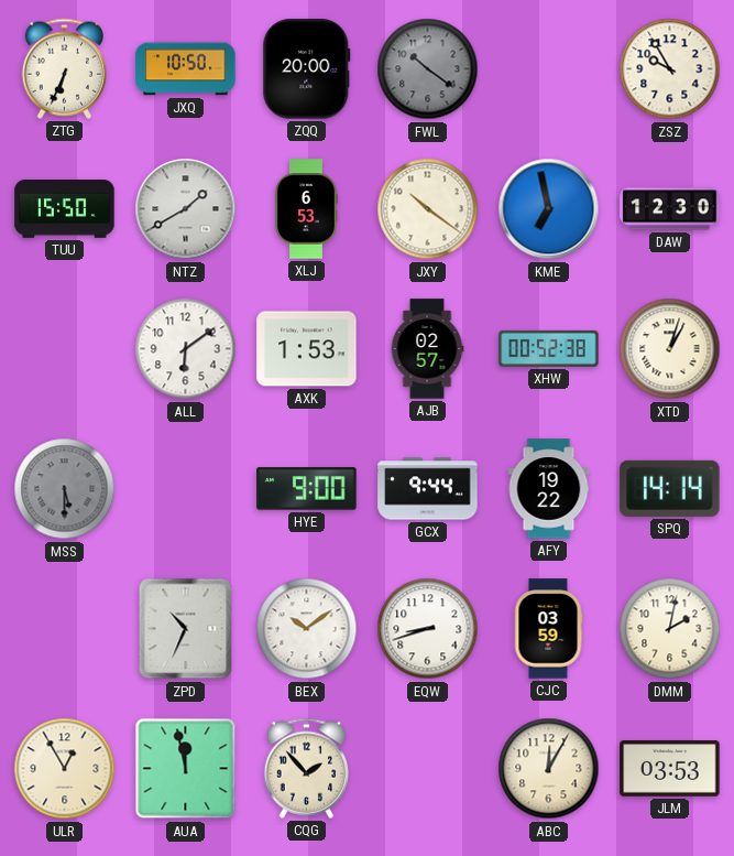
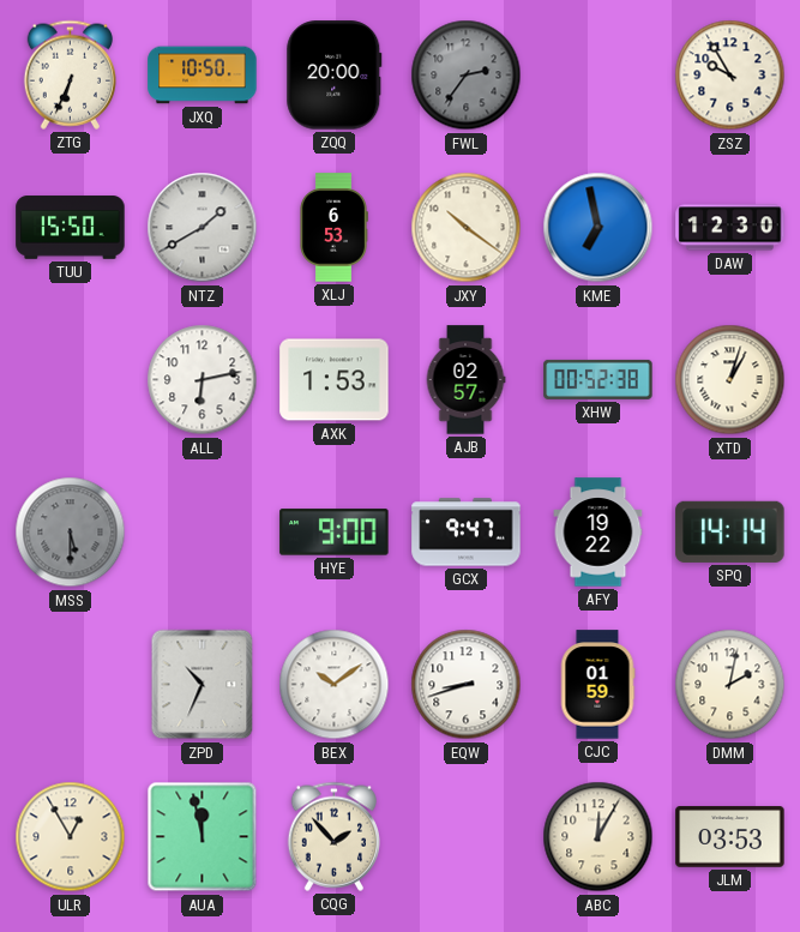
FWL: 10:21 -> 2:36 (467, 76)
ALL: 6:09 -> 6:13 (203, 380)
GCX: 9:44 -> 9:47 (467, 533)
CJC: 03:59 -> 01:59 (597, 685)
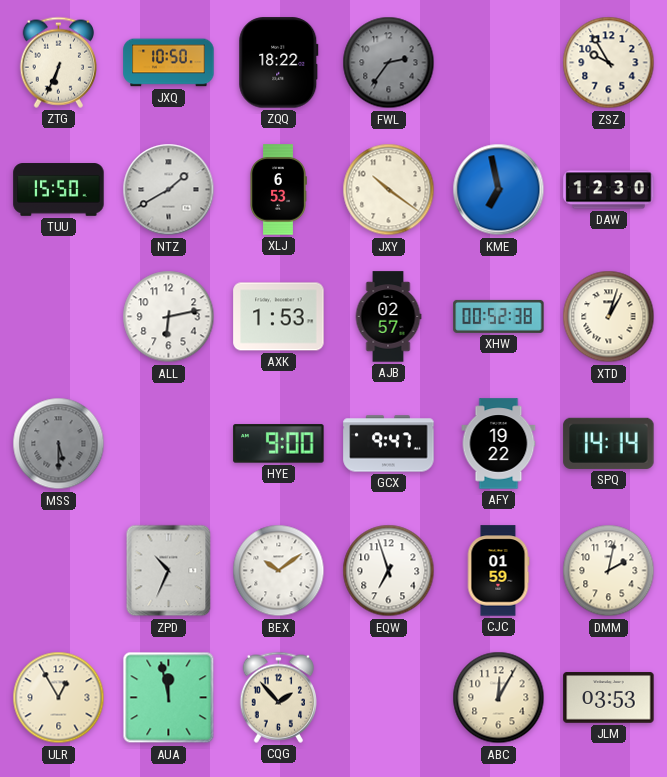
ZQQ: 20:00 -> 18:22 (279, 63)
EQW: 8:42 -> 6:57 (389, 571)
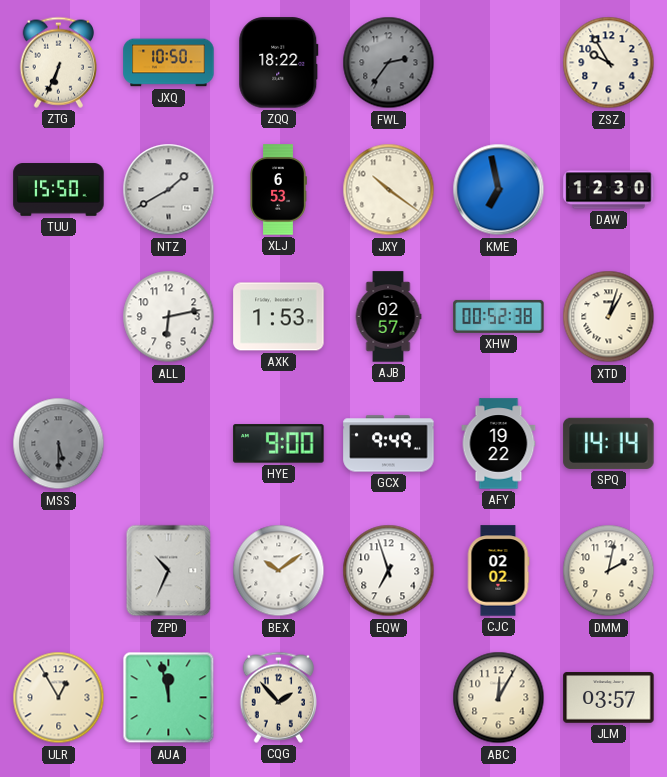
GCX: 9:47 -> 9:49 (389, 444)
CJC: 01:59 -> 02:02 (498, 571)
JLM: 03:53 -> 03:57 (609, 698)
